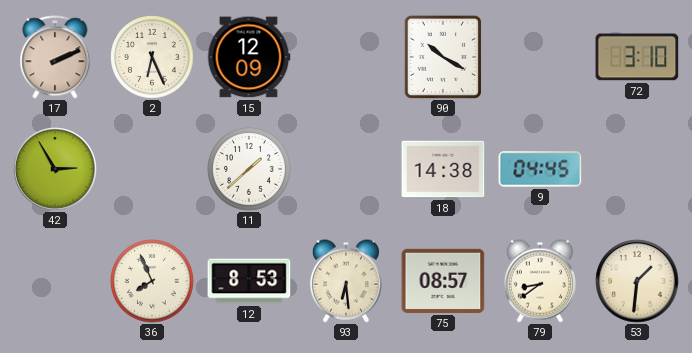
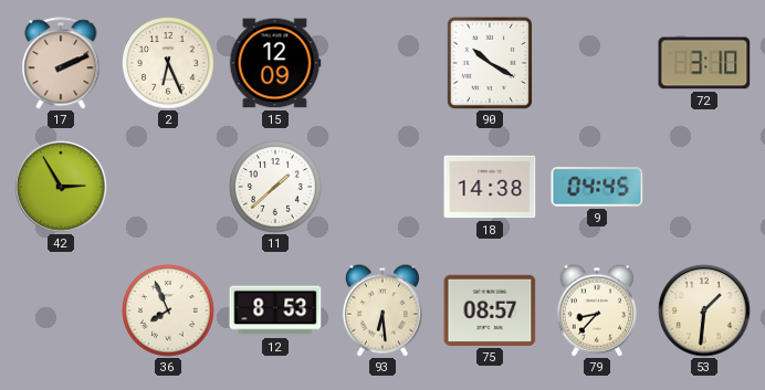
79: 8:39 -> 8:37 (597, 310)
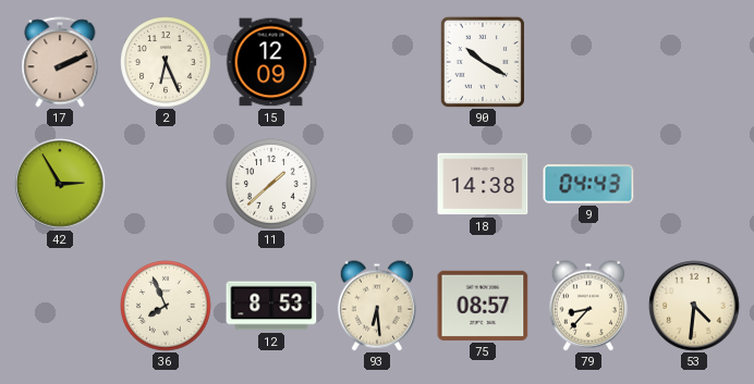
72: 3:10 -> none (704, 63)
9: 04:45 -> 04:43 (588, 184)
53: 1:31 -> 4:31 (694, 306)
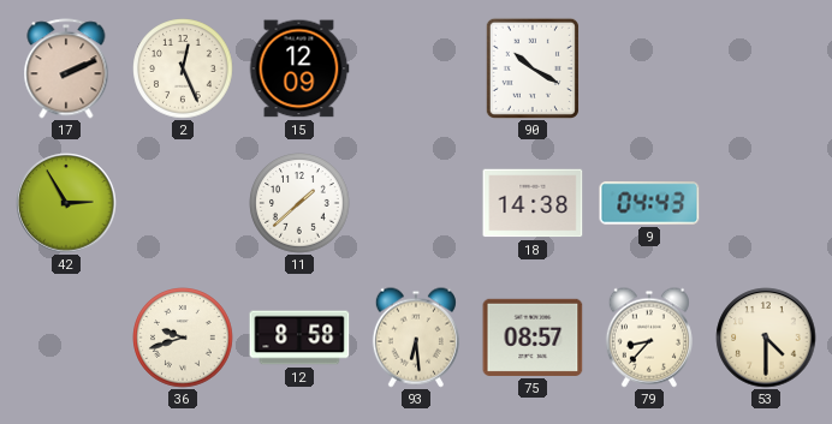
2: 6:26 -> 12:26 (183, 68)
36: 7:56 -> 9:42 (183, 338)
12: 8:53 -> 8:58 (299, 338)
53: 4:31 -> 4:30 (766, 338)
